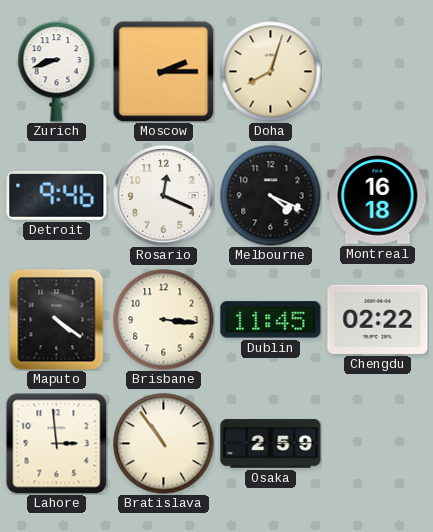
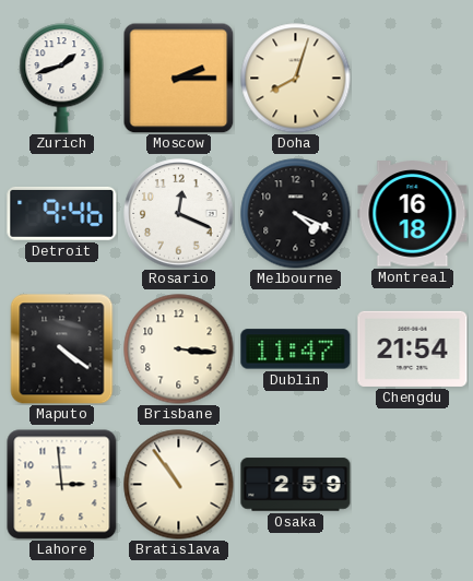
Zurich: 8:42 -> 1:42 (62, 79)
Dublin: 11:45 -> 11:47 (296, 349)
Chengdu: 02:22 -> 21:54 (413, 348)
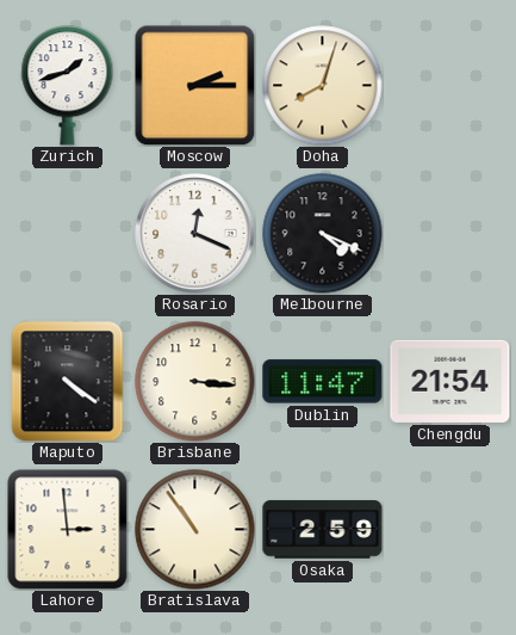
Detroit: 9:46 -> none (62, 213)
Montreal: 16:18 -> none (413, 214)
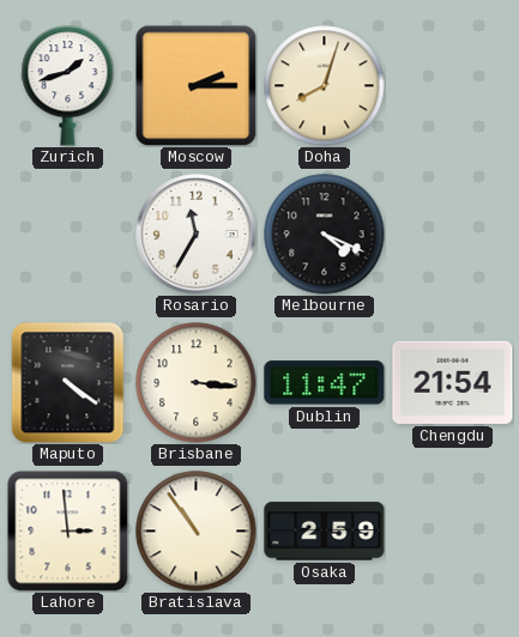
Rosario: 12:19 -> 11:35 (197, 235)
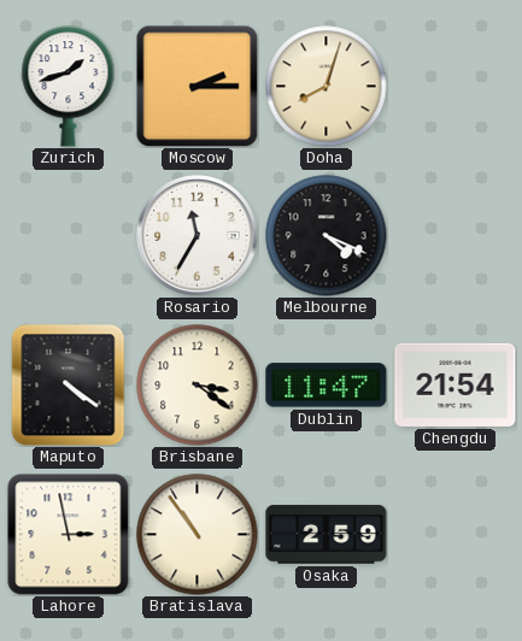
Brisbane: 3:16 -> 3:21 (198, 386)
Lahore: 2:59 -> 2:58 (68, 534)
